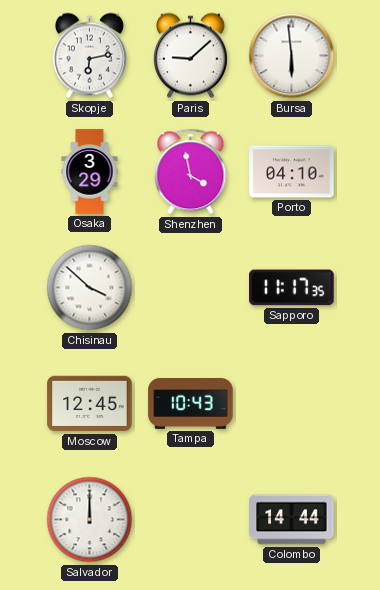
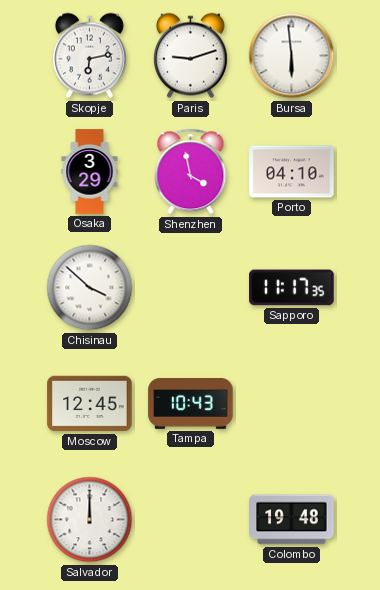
Paris: 9:08 -> 9:12 (190, 56)
Colombo: 14:44 -> 19:48 (292, 520)
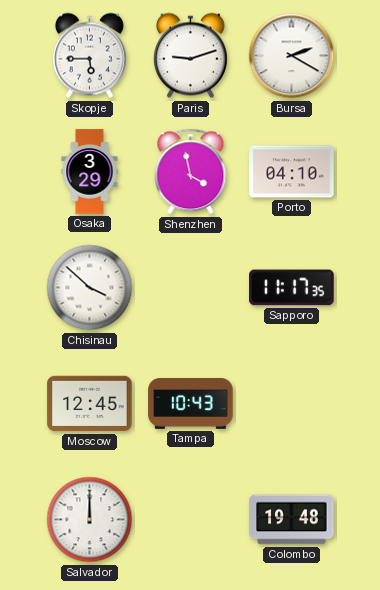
Skopje: 6:13 -> 5:45 (89, 56)
Bursa: 5:59 -> 2:20 (292, 56)
